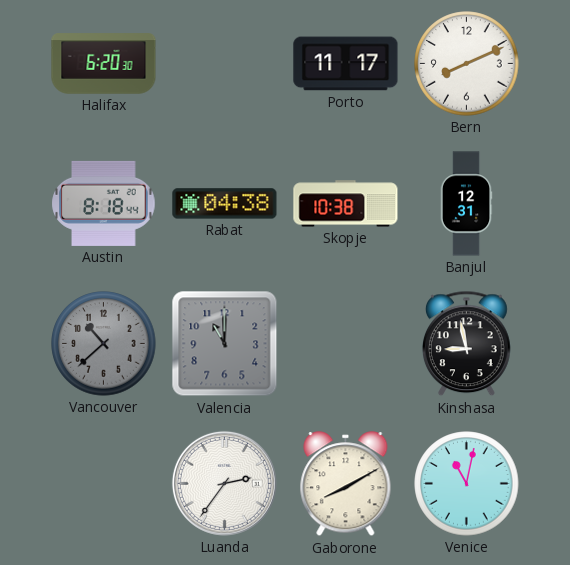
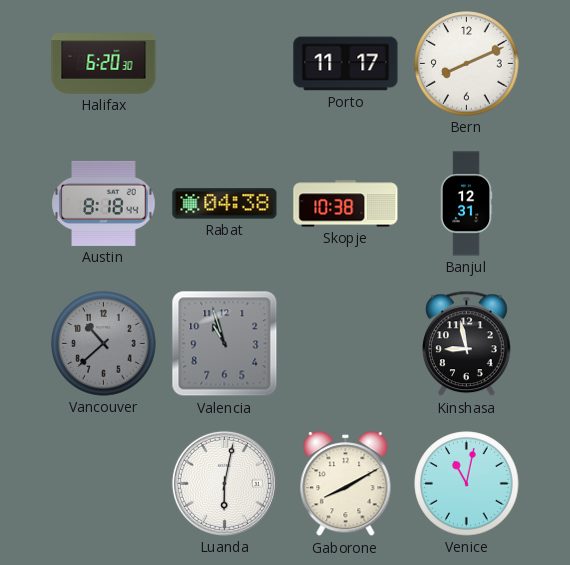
Valencia: 11:00 -> 10:57 (225, 344)
Luanda: 2:36 -> 6:02 (224, 483)
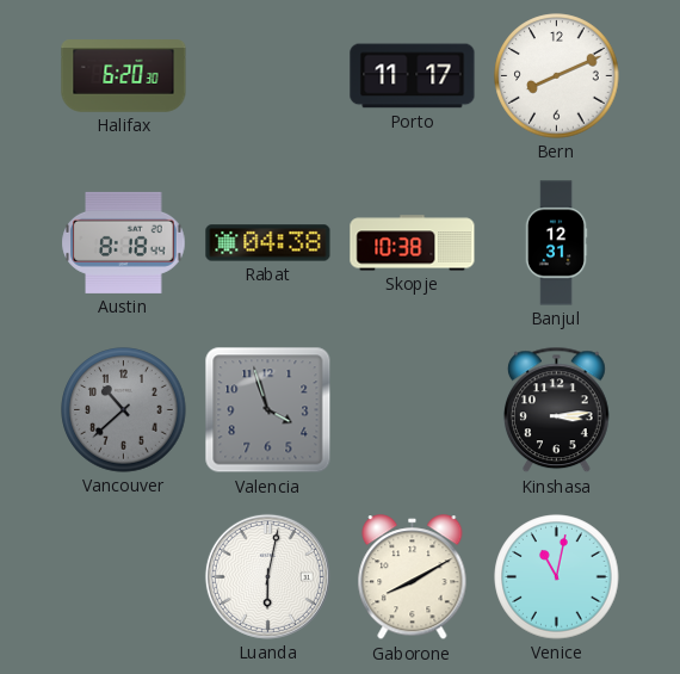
Valencia: 10:57 -> 3:57 (268, 410)
Kinshasa: 8:58 -> 3:14 (556, 410)
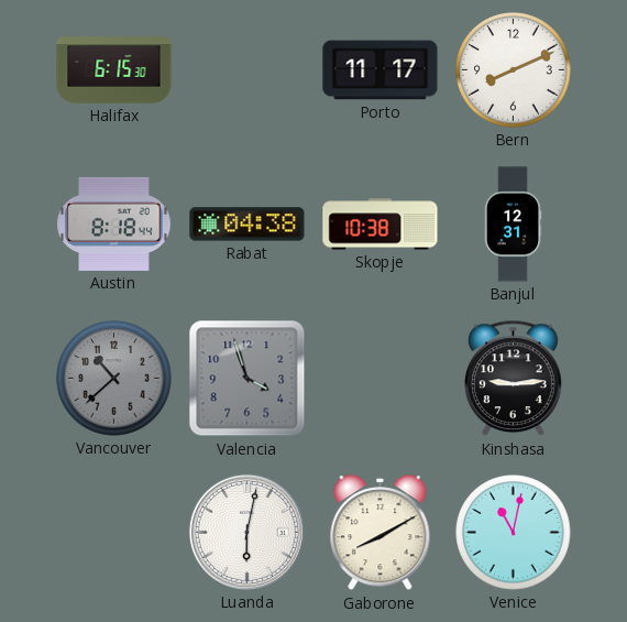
Halifax: 6:20 -> 6:15 (114, 70)
Kinshasa: 3:14 -> 9:14 (513, 379)
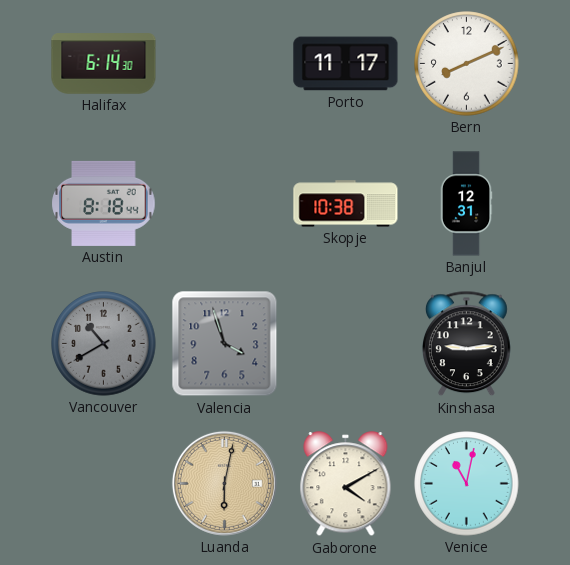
Halifax: 6:15 -> 6:14 (104, 64)
Rabat: 04:38 -> none (248, 225)
Vancouver: 10:38 -> 10:40 (104, 344)
Luanda dial: white -> champagne (224, 483)
Gaborone: 8:10 -> 4:10 (346, 484)
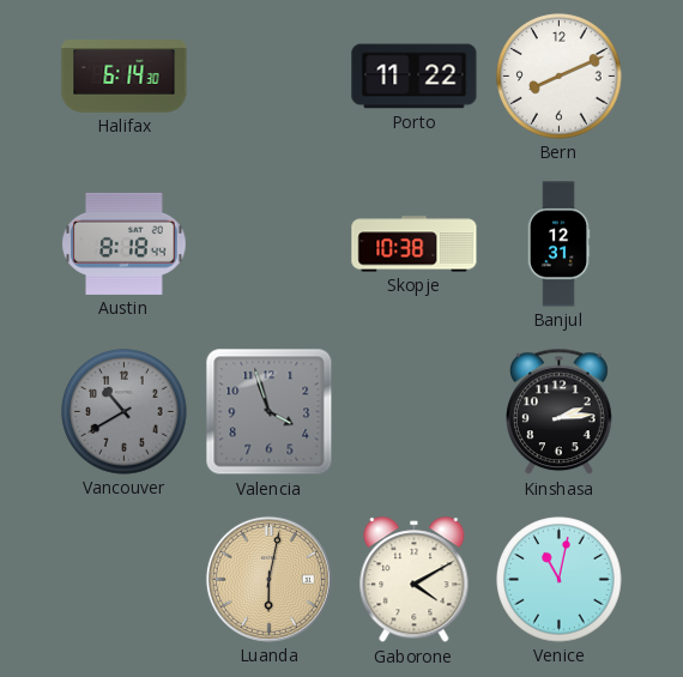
Porto: 11:17 -> 11:22 (415, 77)
Kinshasa: 9:14 -> 2:14 (558, 412)
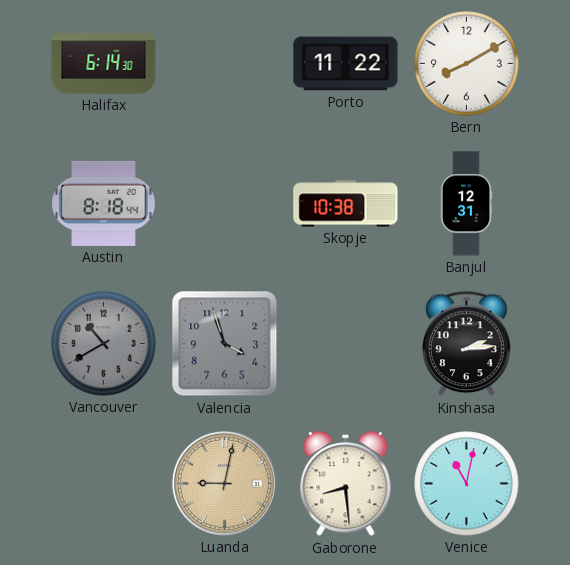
Bern: 8:11 -> 8:10 (467, 64)
Luanda: 6:02 -> 9:02 (224, 483)
Gaborone: 4:10 -> 8:29 (346, 484)
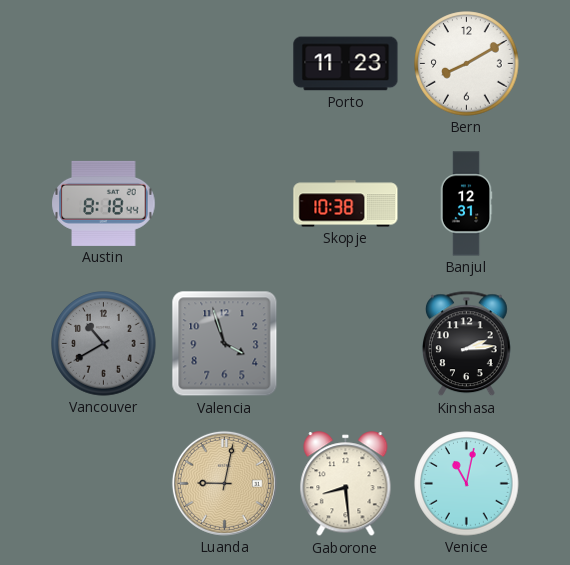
Halifax: 6:14 -> none (104, 64)
Porto: 11:22 -> 11:23 (346, 64)
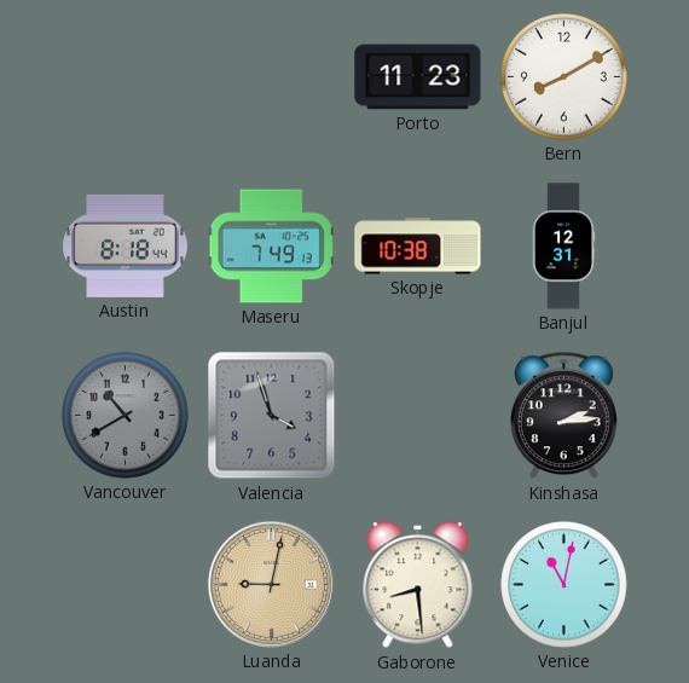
Maseru: none -> 7:49 (271, 247)
